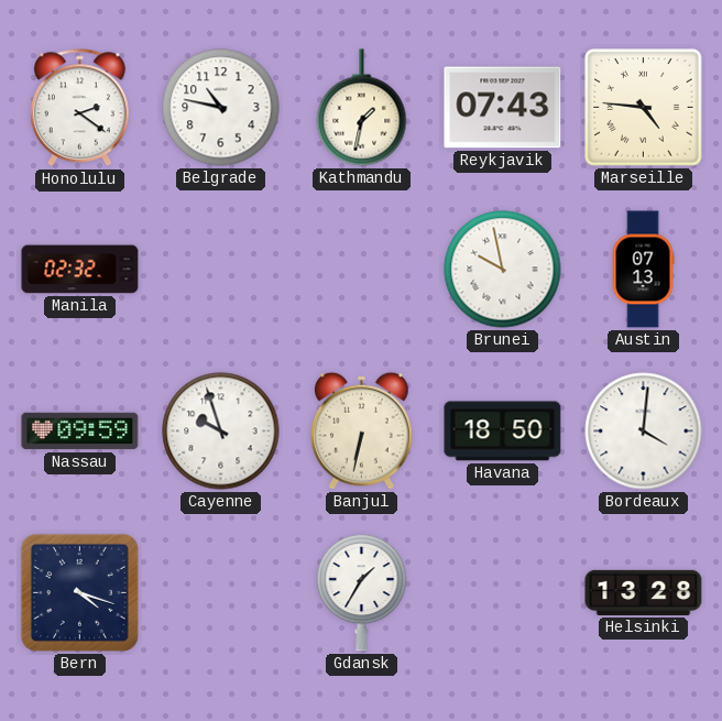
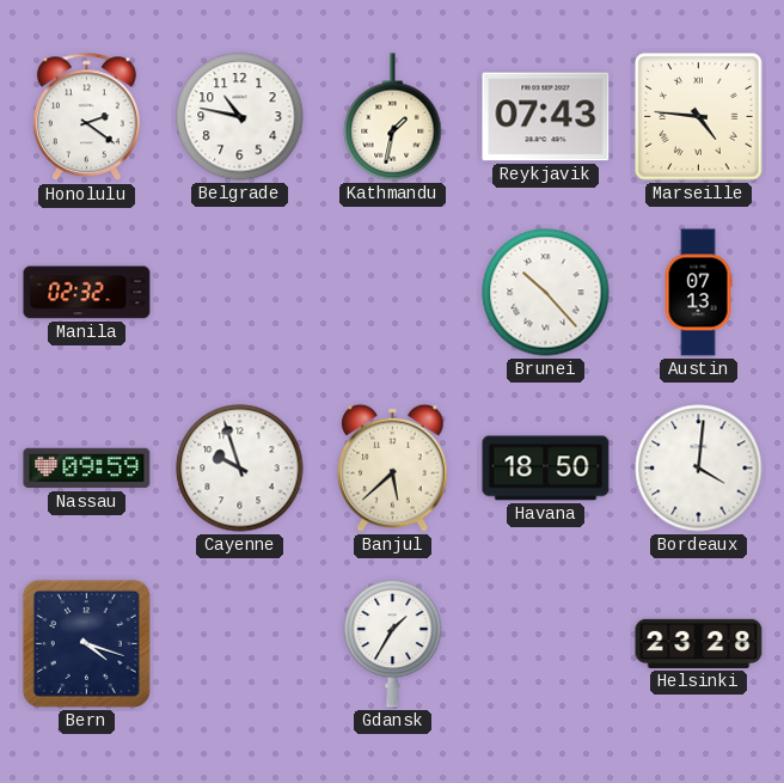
Brunei: 9:58 -> 10:23 (546, 293)
Banjul: 6:32 -> 5:38 (393, 467)
Helsinki: 13:28 -> 23:28 (699, 643)
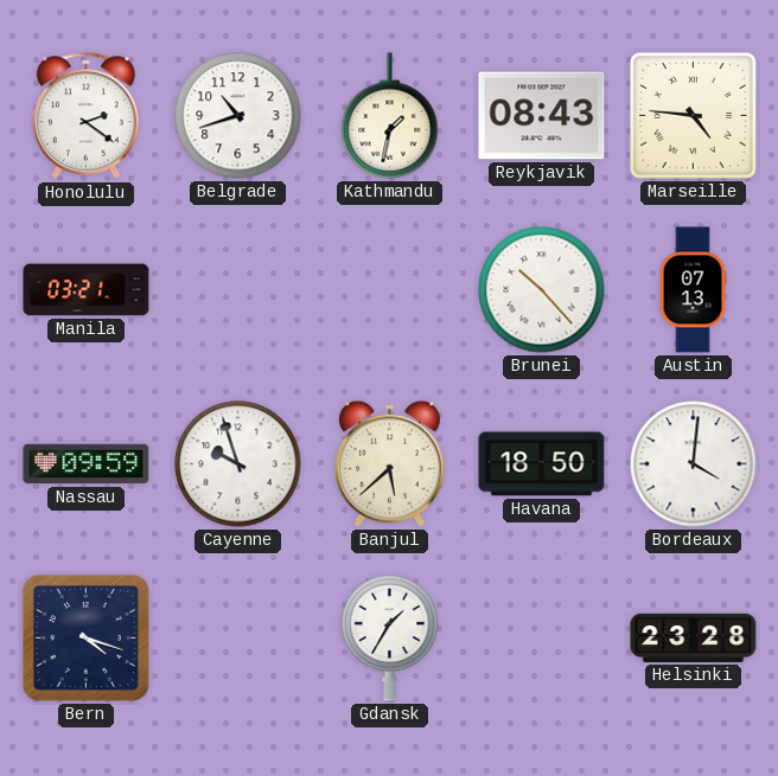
Belgrade: 10:47 -> 10:42 (238, 116)
Reykjavik: 07:43 -> 08:43 (542, 116)
Manila: 02:32 -> 03:21 (87, 290)
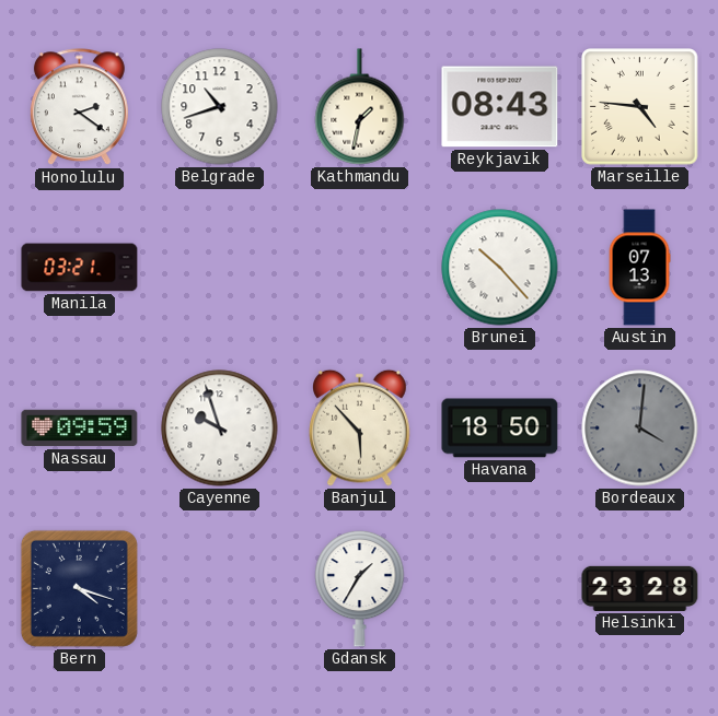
Banjul: 5:38 -> 5:53 (360, 427)
Bordeaux dial: white -> grey (640, 429)
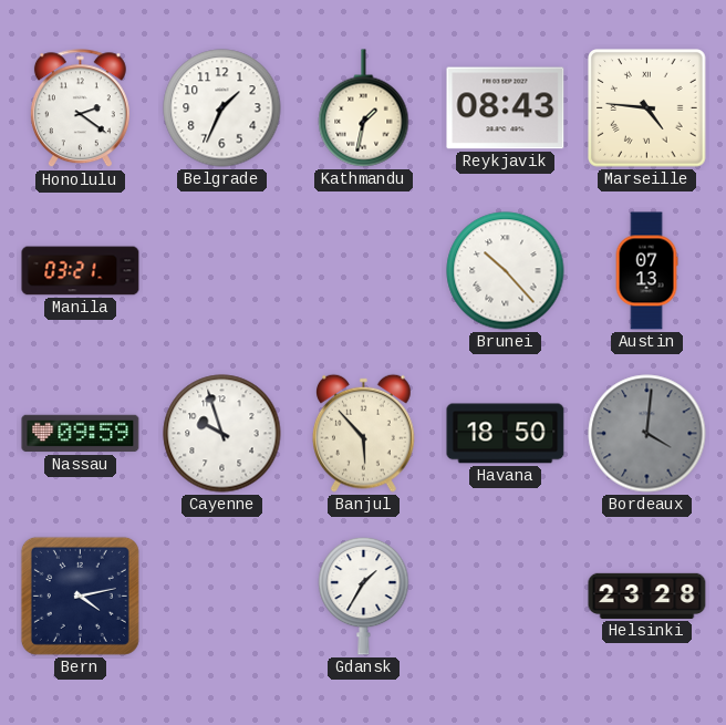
Belgrade: 10:42 -> 1:34 (222, 108)
Bern: 4:18 -> 4:13 (80, 595)
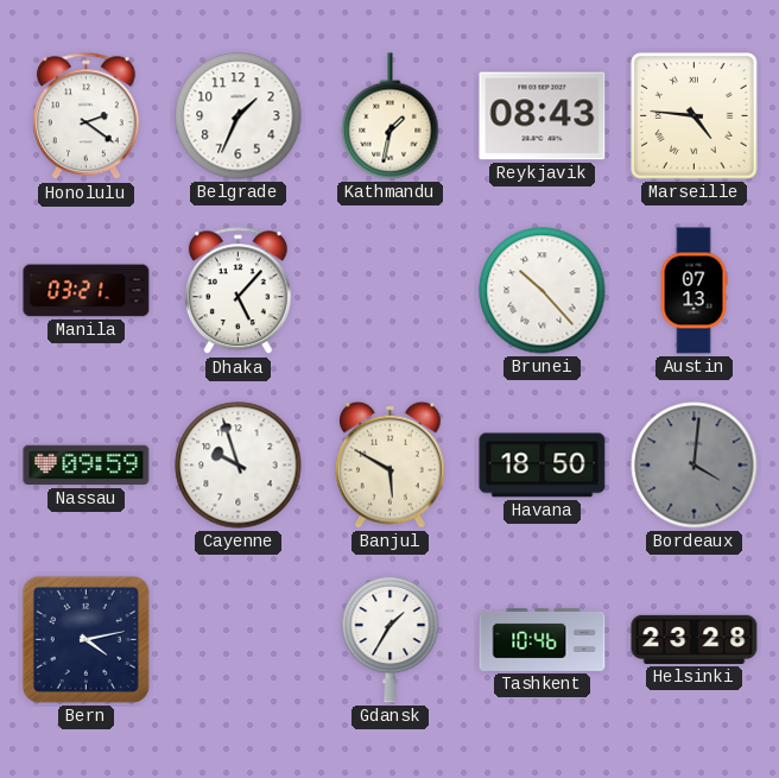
Dhaka: none -> 5:07 (237, 291)
Banjul: 5:53 -> 5:50 (391, 464)
Tashkent: none -> 10:46 (543, 639)
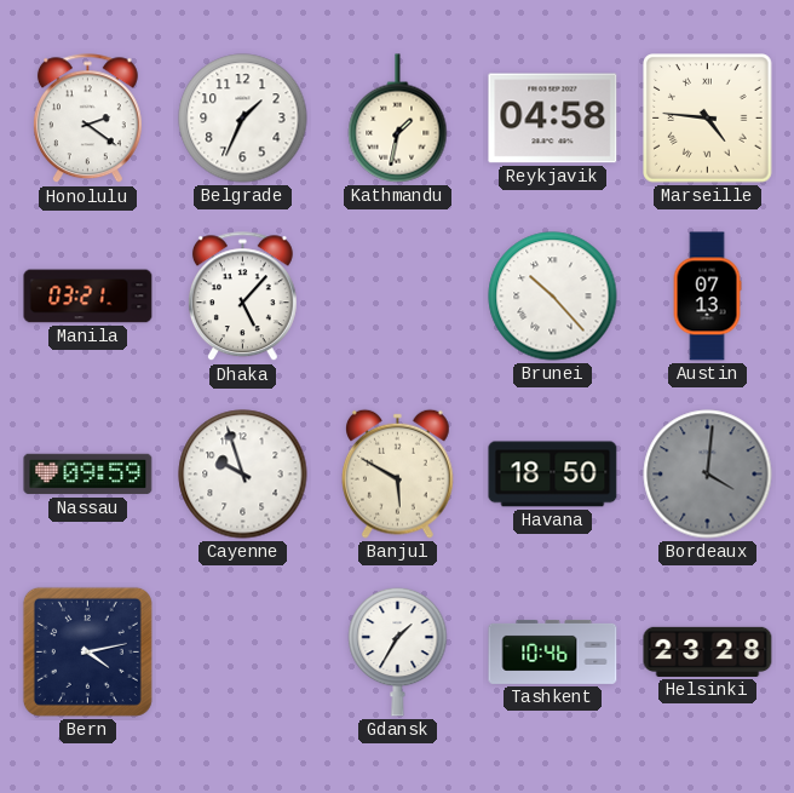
Reykjavik: 08:43 -> 04:58 (553, 119)
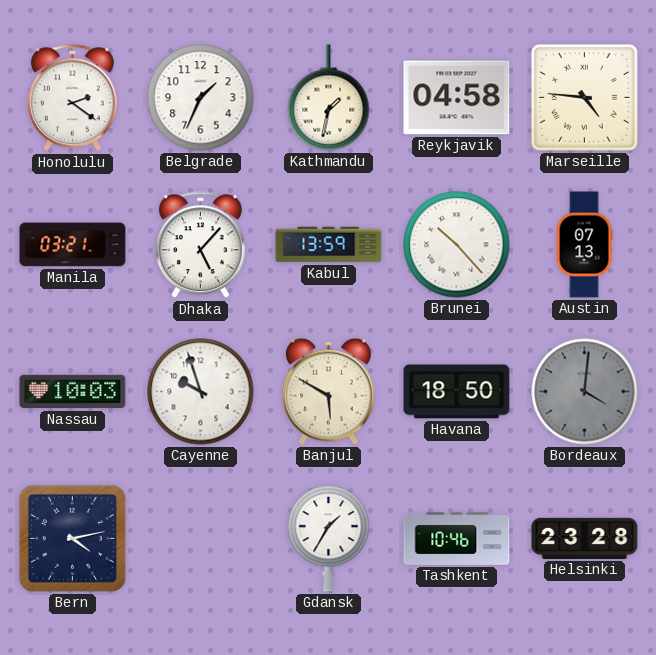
Kabul: none -> 13:59 (329, 245)
Nassau: 09:59 -> 10:03 (73, 392)
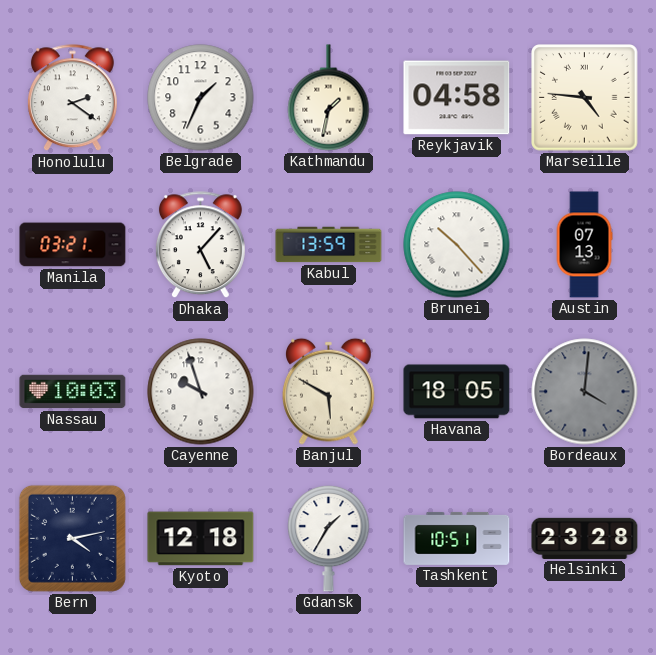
Havana: 18:50 -> 18:05 (457, 392)
Kyoto: none -> 12:18 (201, 539)
Tashkent: 10:46 -> 10:51 (457, 538)
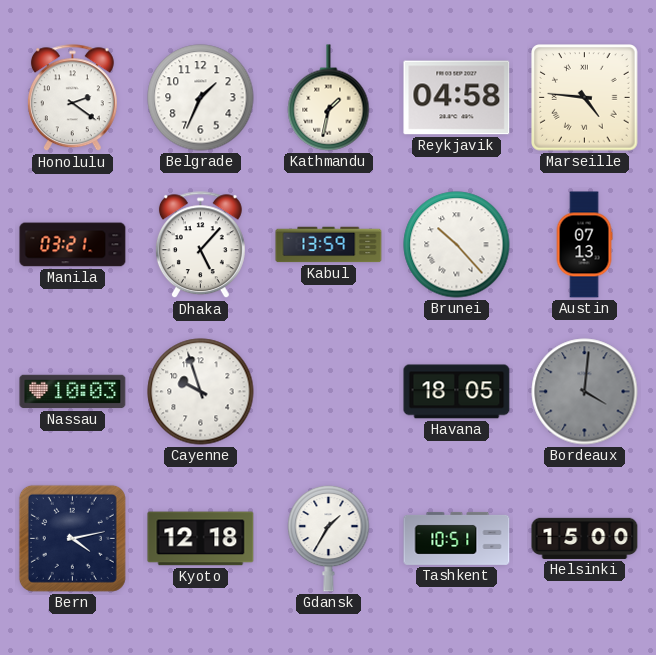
Banjul: 5:50 -> none (329, 391)
Helsinki: 23:28 -> 15:00 (585, 538)
